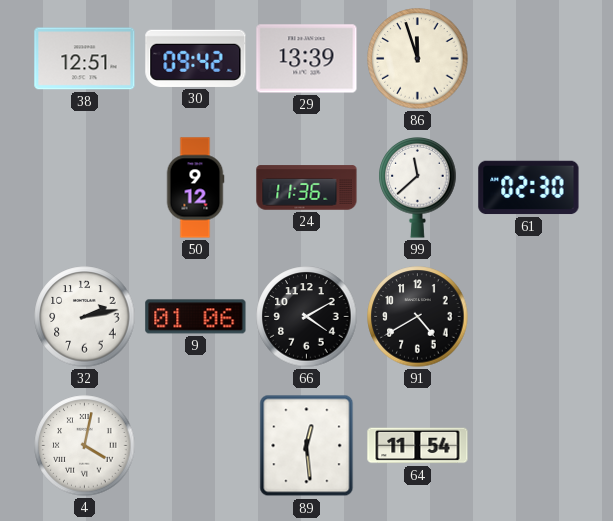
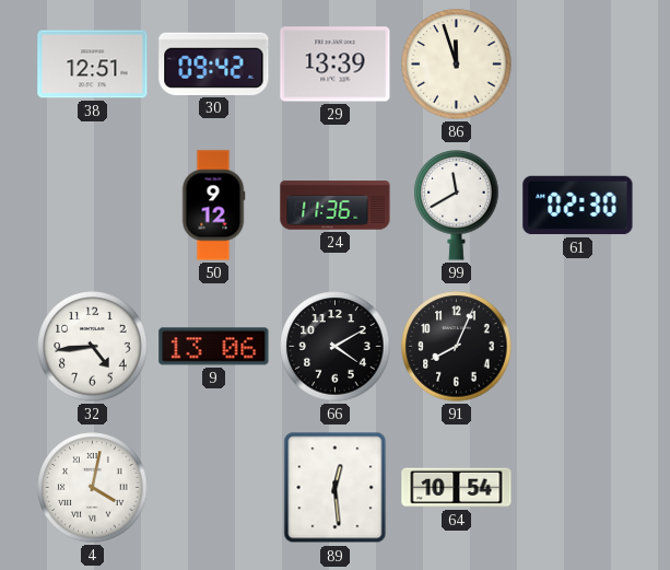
99: 11:38 -> 11:40 (457, 206)
32: 2:13 -> 4:44 (93, 347)
9: 01:06 -> 13:06 (214, 347)
91: 4:40 -> 8:04 (457, 347)
64: 11:54 -> 10:54 (457, 488)
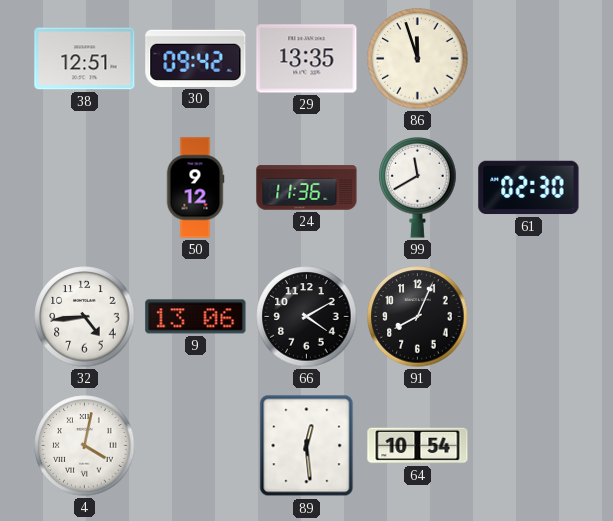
29: 13:39 -> 13:35 (307, 59)
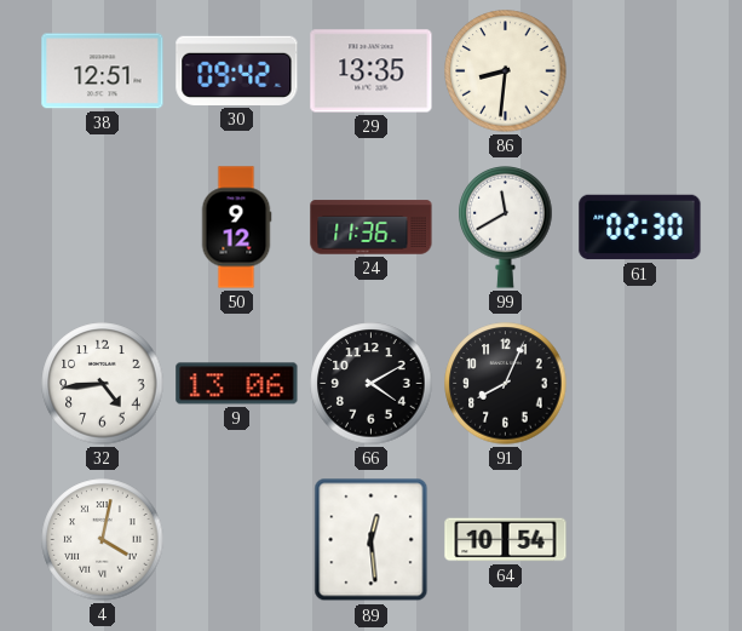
86: 11:57 -> 8:31 (506, 71)
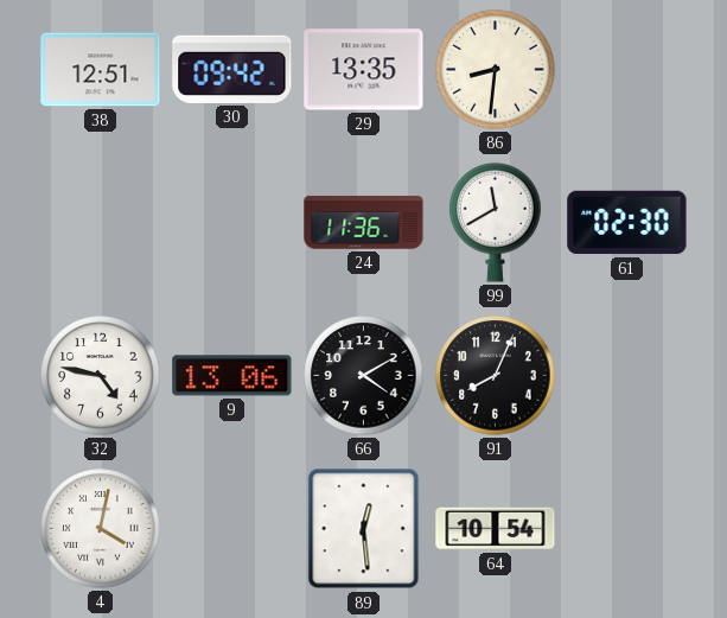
50: 9:12 -> none (236, 228)
32: 4:44 -> 4:47 (101, 376)
